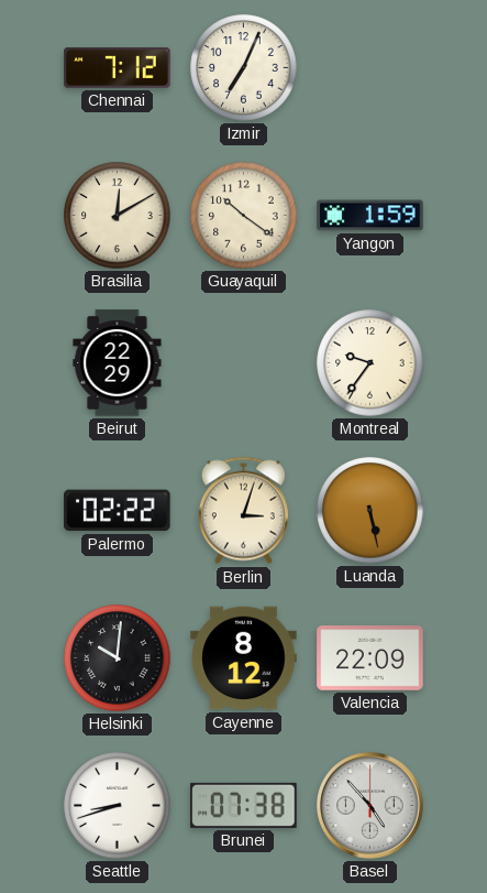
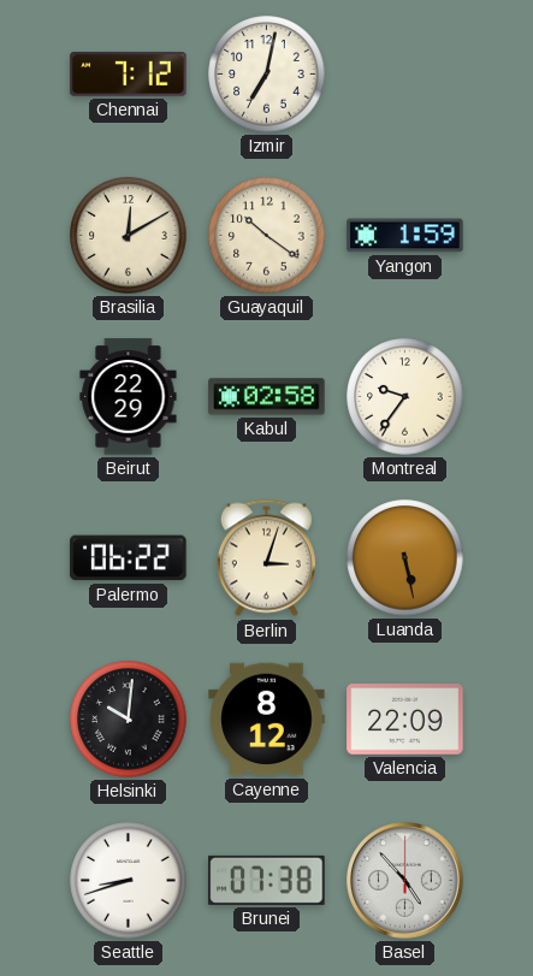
Izmir: 7:04 -> 7:02 (267, 75)
Kabul: none -> 02:58 (267, 397)
Palermo: 02:22 -> 06:22 (129, 558)
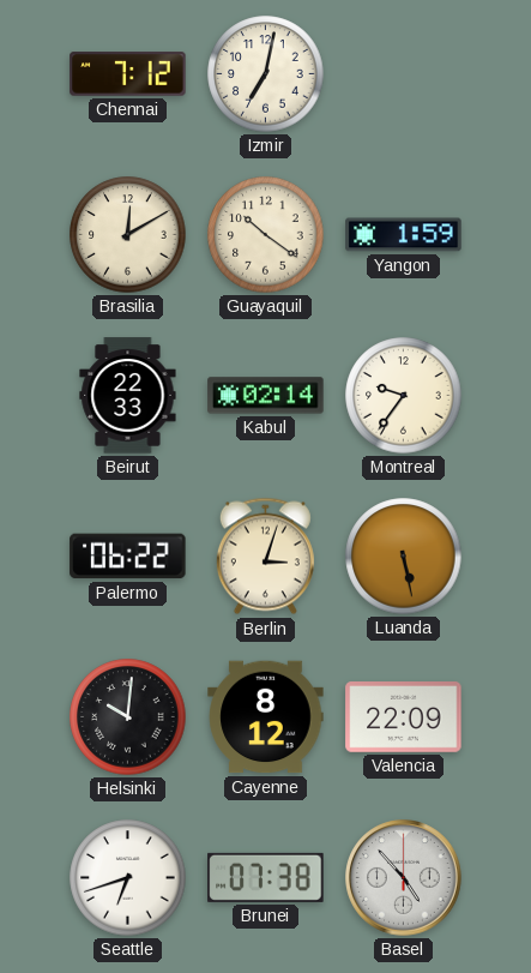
Beirut: 22:29 -> 22:33 (128, 396)
Kabul: 02:58 -> 02:14 (266, 396)
Seattle: 8:42 -> 6:42 (128, 878)
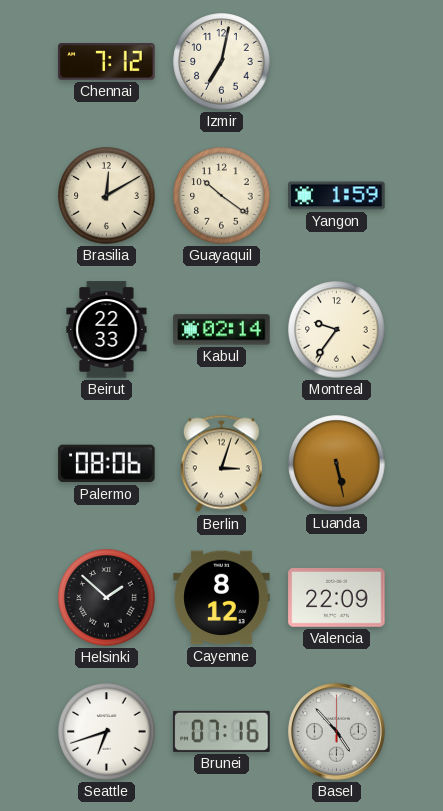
Palermo: 06:22 -> 08:06 (107, 464)
Helsinki: 10:01 -> 1:52 (107, 598)
Brunei: 07:38 -> 07:16 (222, 731)
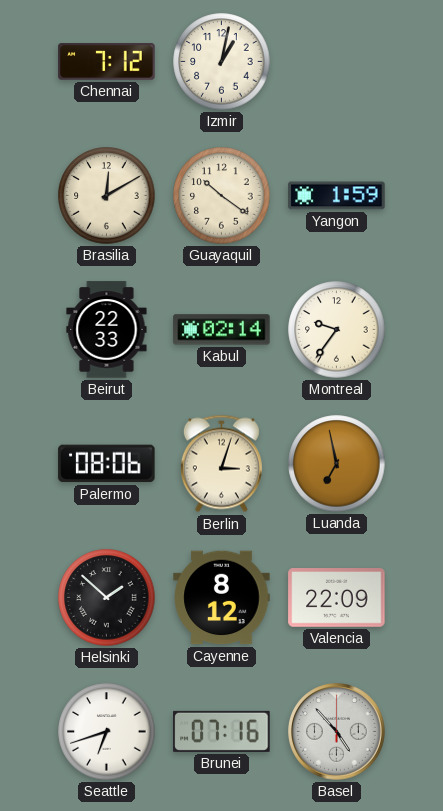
Izmir: 7:02 -> 1:02 (222, 62)
Luanda: 5:28 -> 6:58 (337, 464)
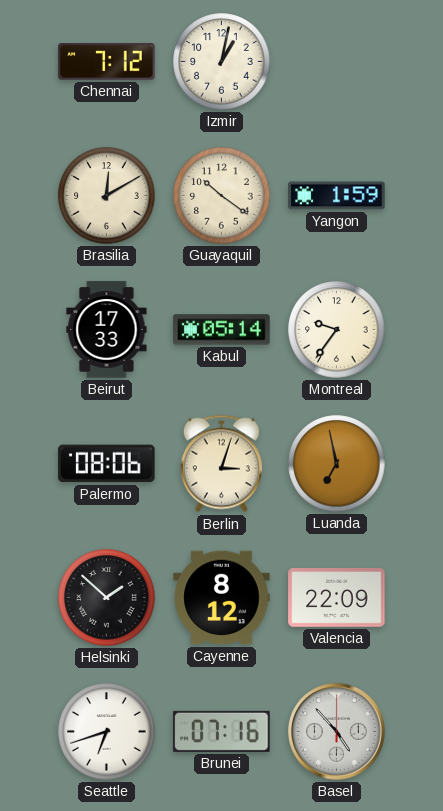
Beirut: 22:33 -> 17:33 (107, 330)
Kabul: 02:14 -> 05:14 (222, 330)
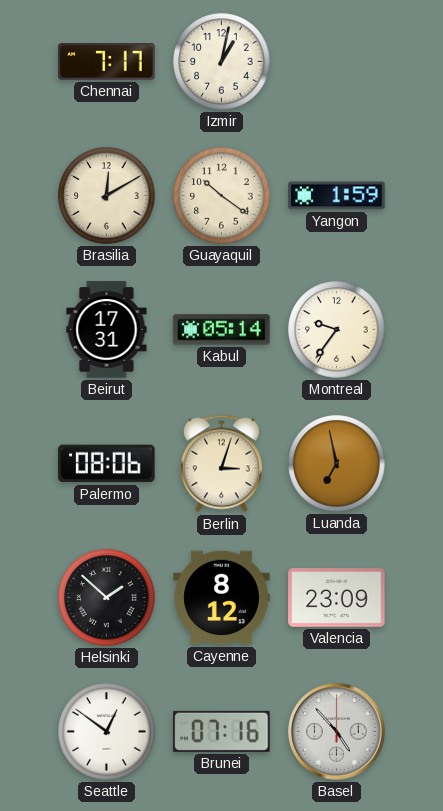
Chennai: 7:12 -> 7:17 (107, 62)
Beirut: 17:33 -> 17:31 (107, 330)
Valencia: 22:09 -> 23:09 (337, 598)
Seattle: 6:42 -> 12:51 (107, 732)
